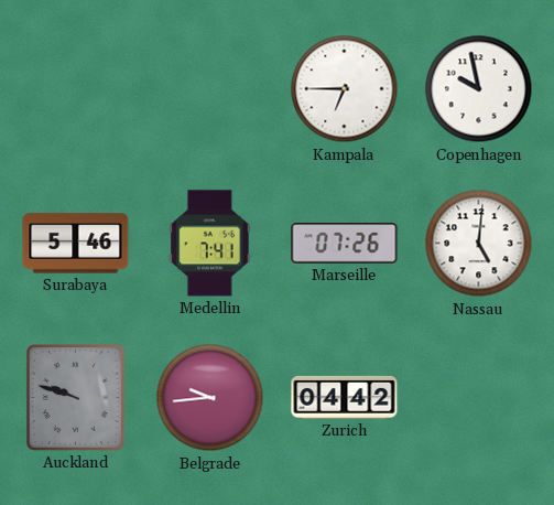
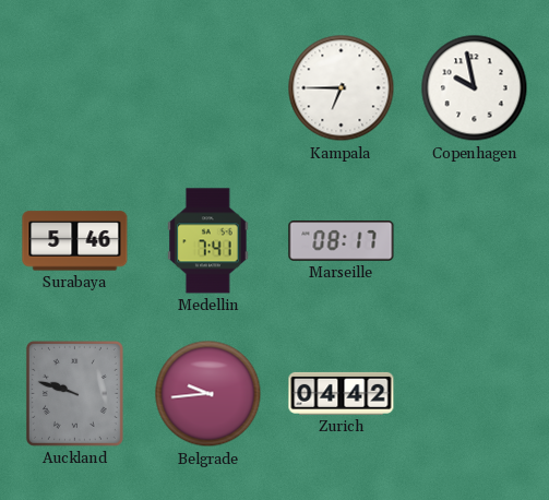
Marseille: 07:26 -> 08:17 (342, 241)
Nassau: 5:01 -> none (479, 244)
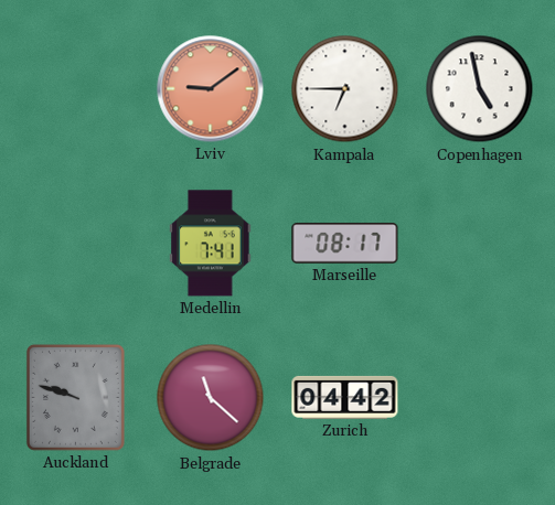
Lviv: none -> 9:09 (211, 89)
Copenhagen: 9:58 -> 4:58 (480, 89)
Surabaya: 5:46 -> none (75, 241)
Belgrade: 9:44 -> 11:22 (211, 398)
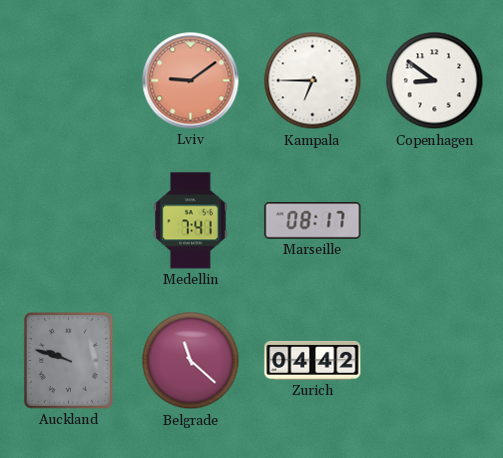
Copenhagen: 4:58 -> 8:51 (435, 81)
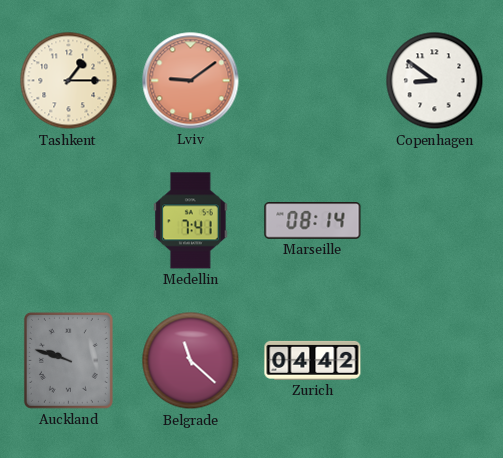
Tashkent: none -> 1:15 (69, 81)
Kampala: 6:45 -> none (313, 81)
Marseille: 08:17 -> 08:14 (313, 221)
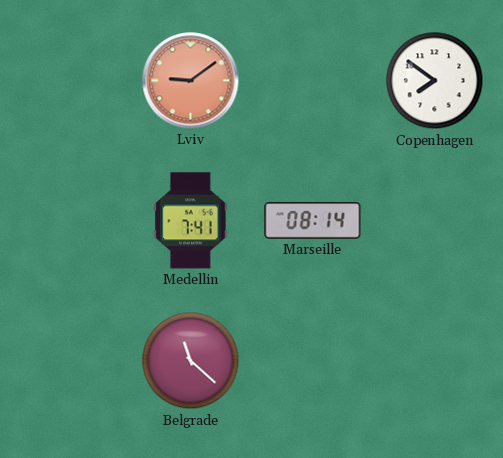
Tashkent: 1:15 -> none (69, 81)
Copenhagen: 8:51 -> 7:51 (435, 81)
Auckland: 9:48 -> none (68, 360)
Zurich: 04:42 -> none (313, 360)
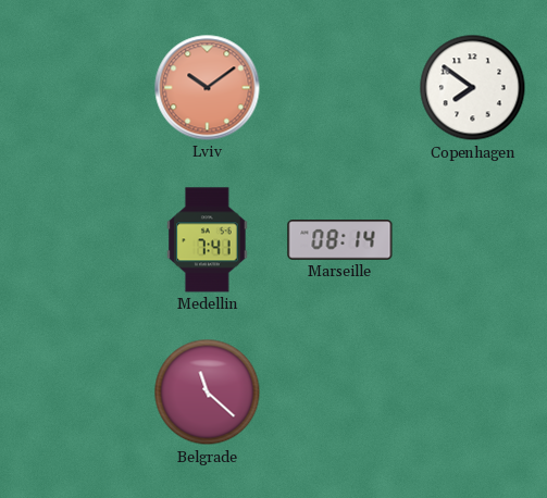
Lviv: 9:09 -> 10:09 (208, 88)
